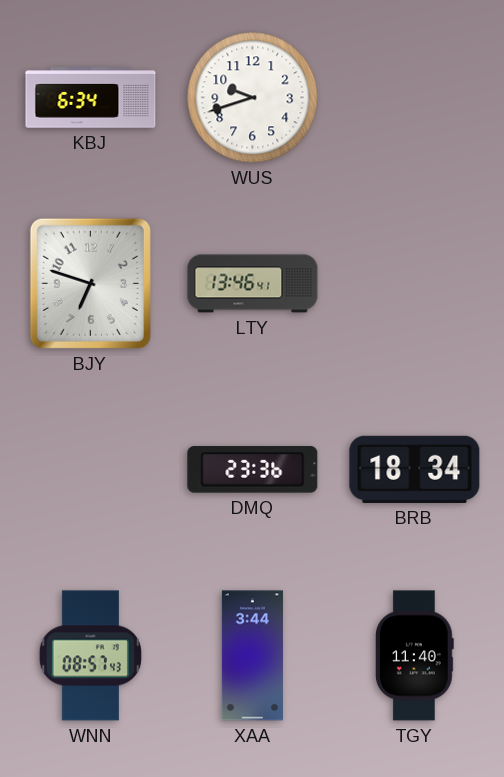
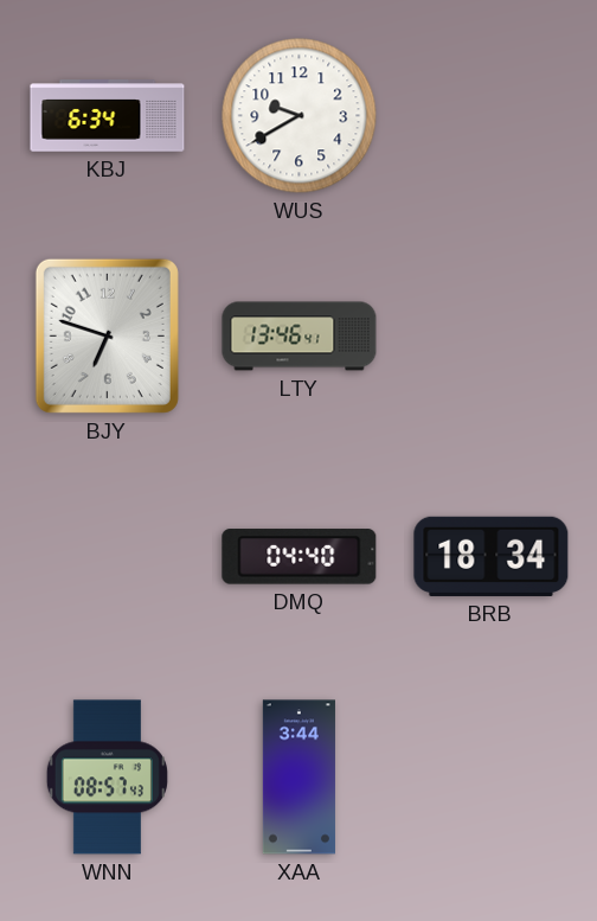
WUS: 9:42 -> 9:40 (300, 116)
DMQ: 23:36 -> 04:40 (300, 557)
TGY: 11:40 -> none (414, 656)
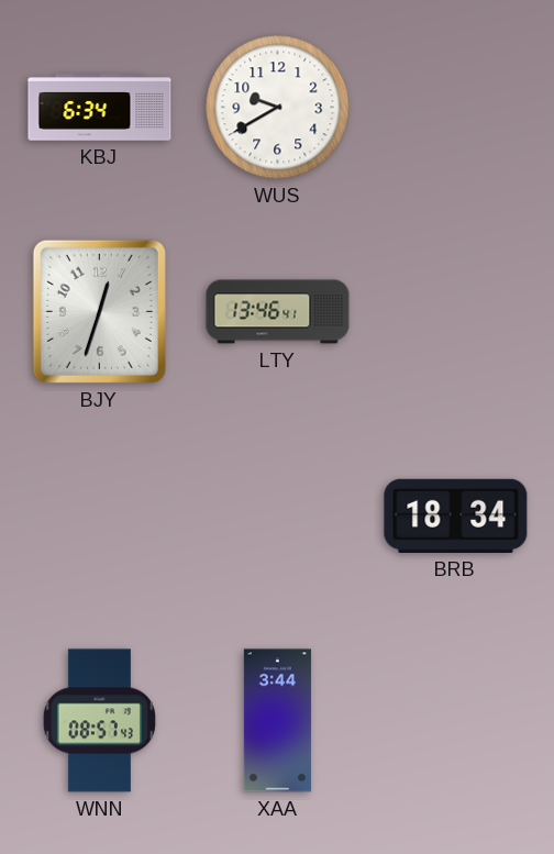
BJY: 6:48 -> 12:33 (99, 311)
DMQ: 04:40 -> none (300, 557)
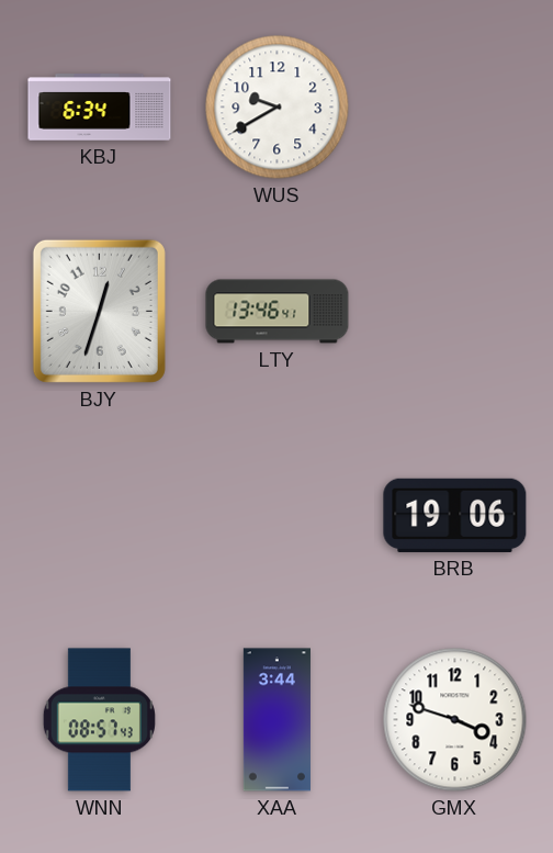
BRB: 18:34 -> 19:06 (455, 515)
GMX: none -> 3:48 (455, 720)
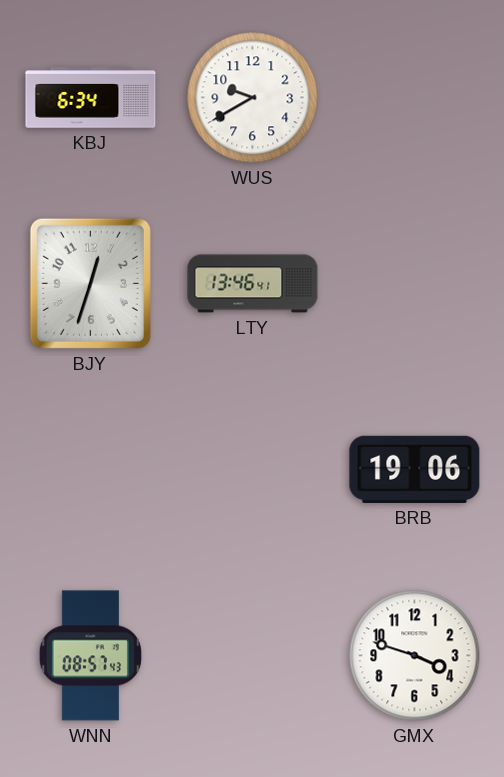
XAA: 3:44 -> none (276, 720)
